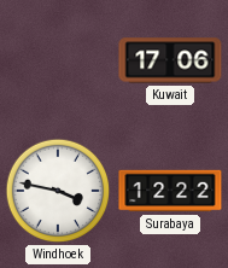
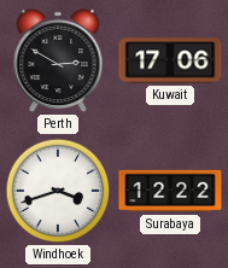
Perth: none -> 2:50 (58, 60)
Windhoek: 3:47 -> 3:42 (58, 191)
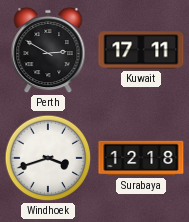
Kuwait: 17:06 -> 17:11 (141, 50)
Surabaya: 12:22 -> 12:18 (141, 158)
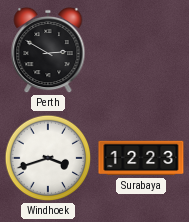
Kuwait: 17:11 -> none (141, 50)
Surabaya: 12:18 -> 12:23 (141, 158)
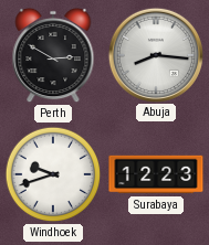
Abuja: none -> 8:16 (155, 54)
Windhoek: 3:42 -> 9:42 (53, 174)
